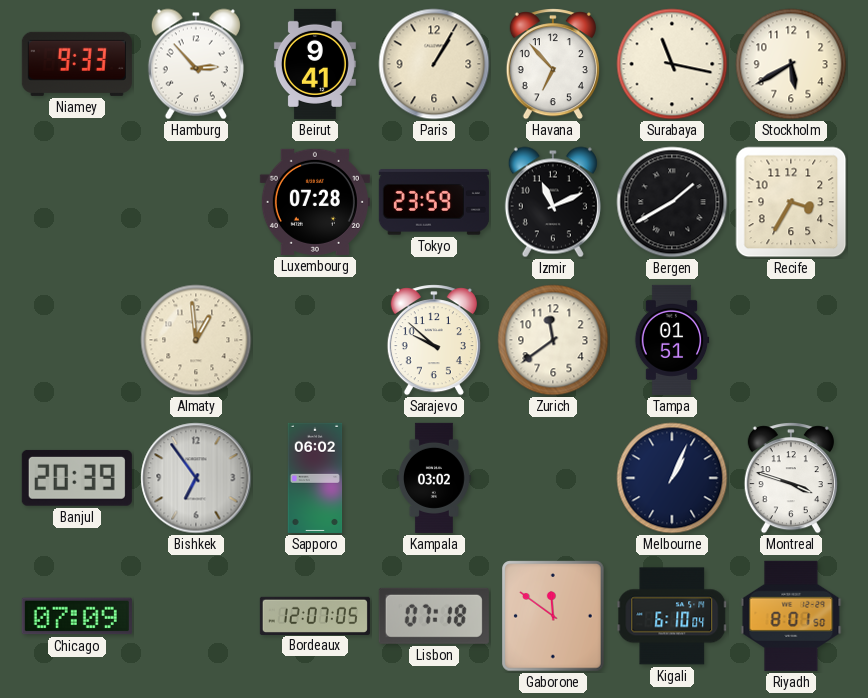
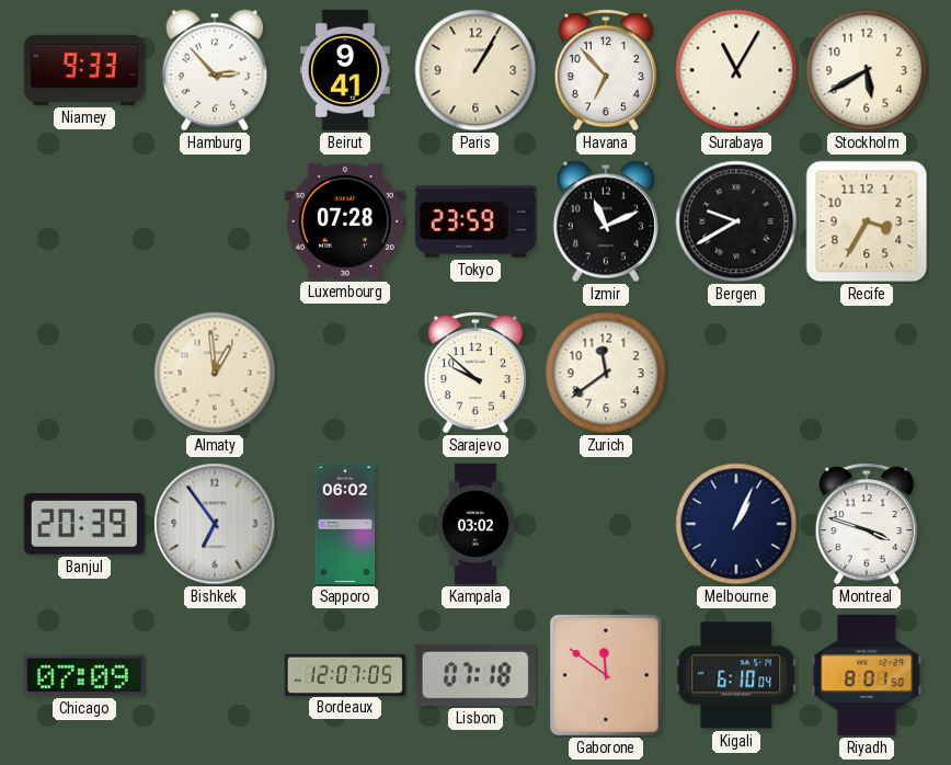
Surabaya: 11:17 -> 11:05 (736, 70)
Bergen: 1:40 -> 9:40 (736, 221)
Tampa: 01:51 -> none (672, 340)
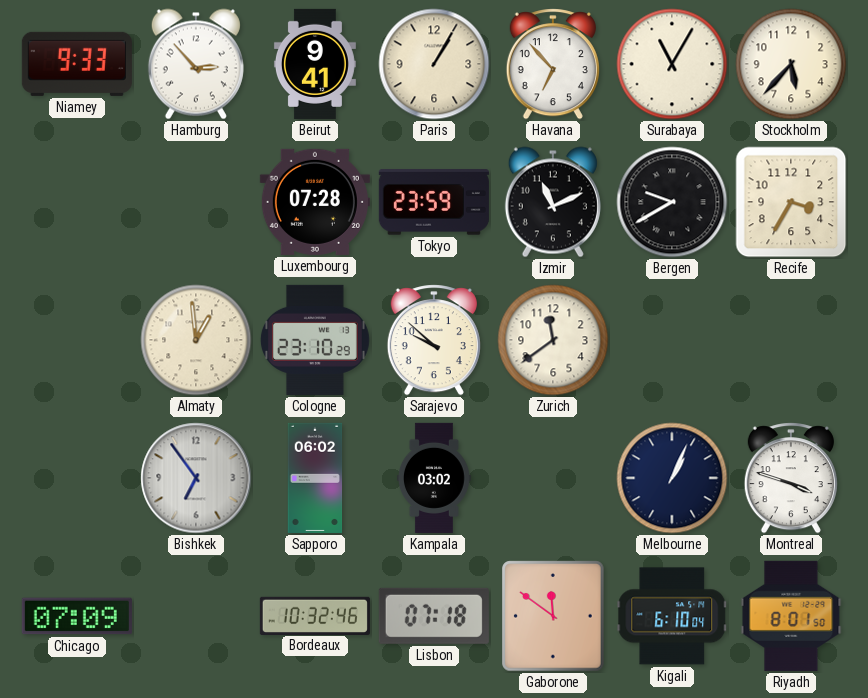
Stockholm: 5:40 -> 5:37 (791, 64)
Cologne: none -> 23:10 (315, 340)
Banjul: 20:39 -> none (84, 524)
Bordeaux: 12:07 -> 10:32 (315, 615)
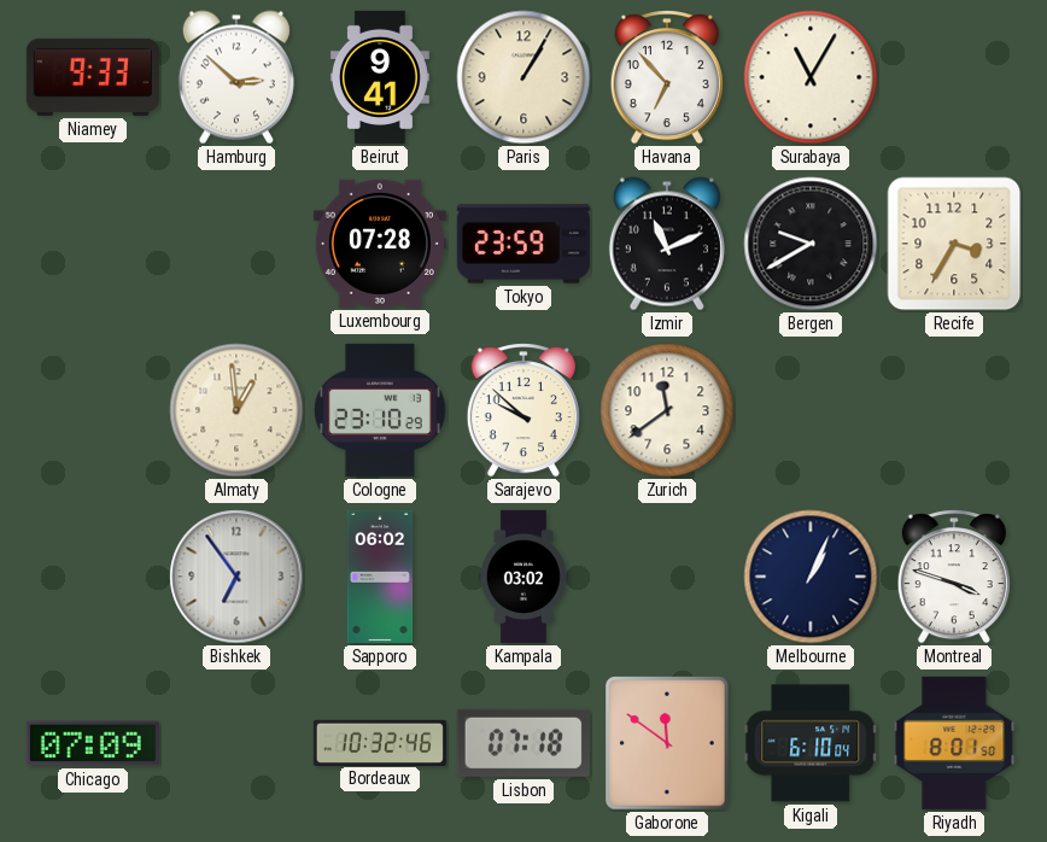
Hamburg: 2:53 -> 2:52 (236, 77)
Stockholm: 5:37 -> none (791, 64)
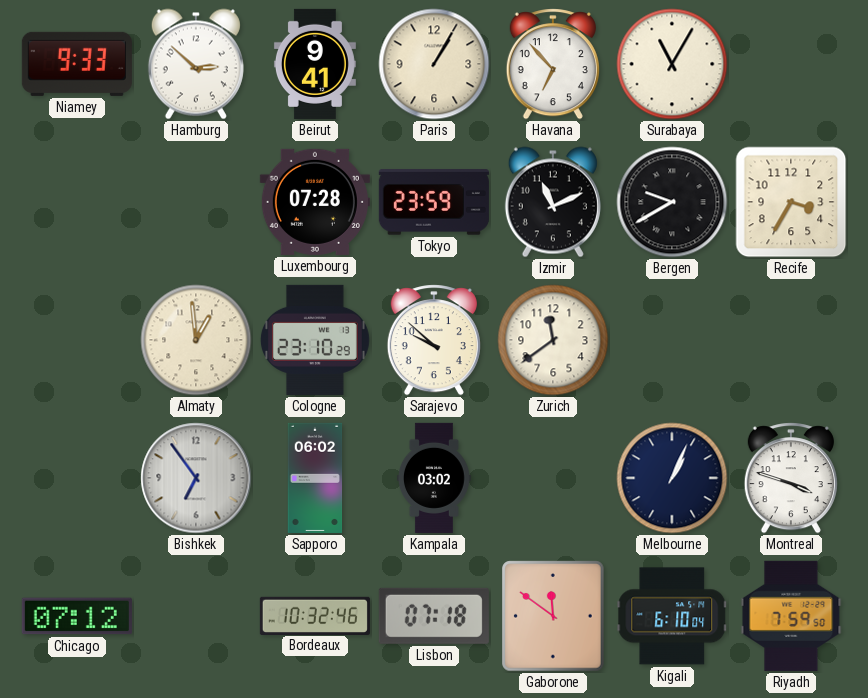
Chicago: 07:09 -> 07:12 (77, 616)
Riyadh: 8:01 -> 7:59 (791, 616)
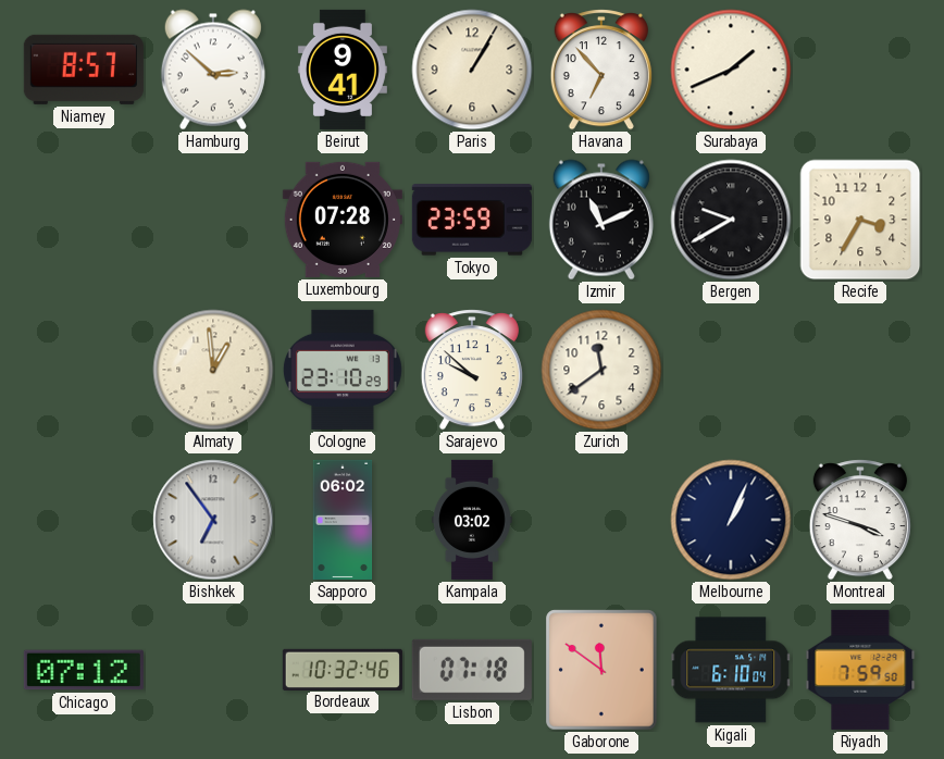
Niamey: 9:33 -> 8:57 (84, 70)
Surabaya: 11:05 -> 1:41 (731, 70)
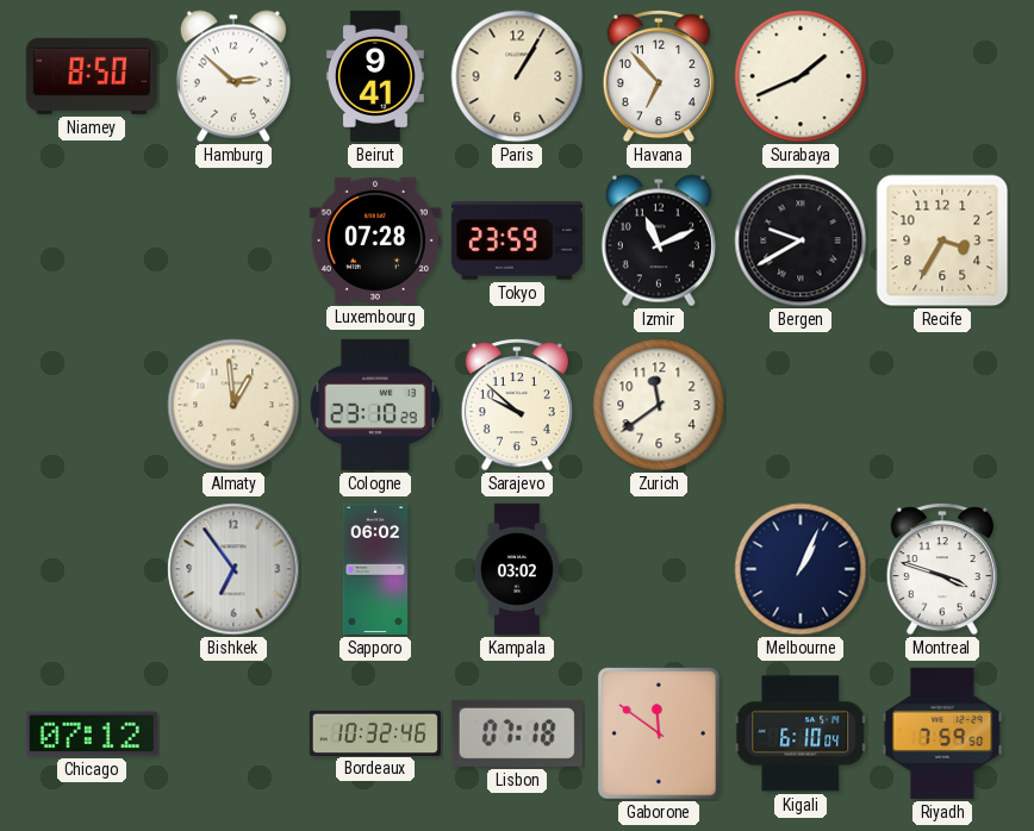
Niamey: 8:57 -> 8:50 (92, 76)
